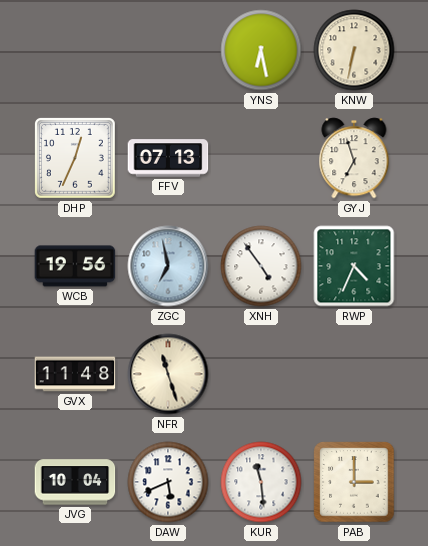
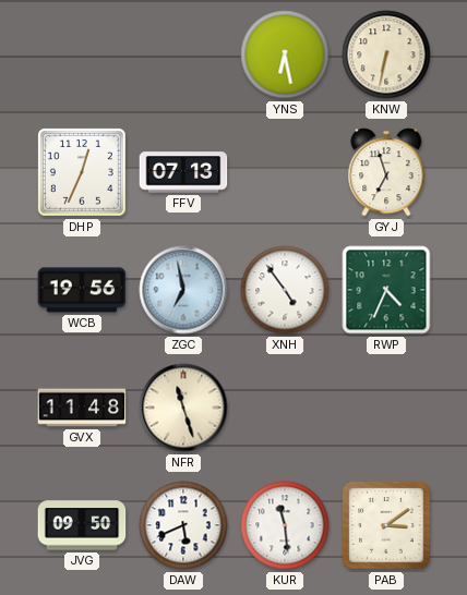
JVG: 10:04 -> 09:50 (82, 525)
PAB: 3:00 -> 3:09 (386, 525)
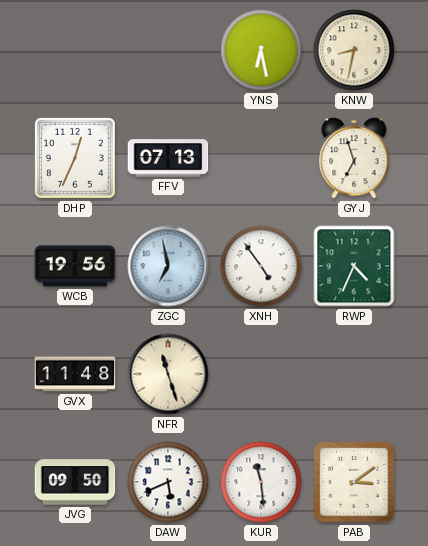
KNW: 6:32 -> 8:32 (354, 50)
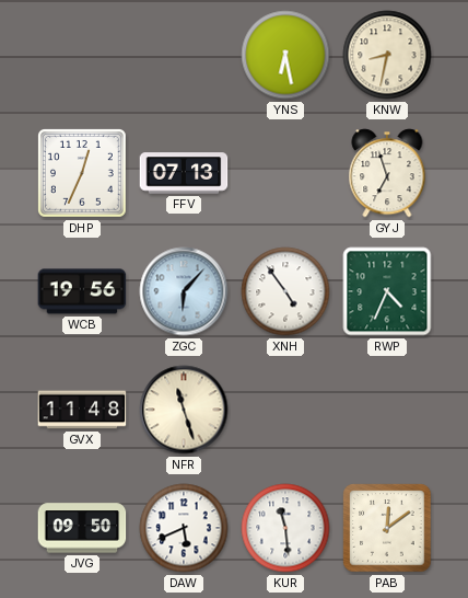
ZGC: 6:58 -> 6:07 (184, 291)
PAB: 3:09 -> 12:09 (387, 528)
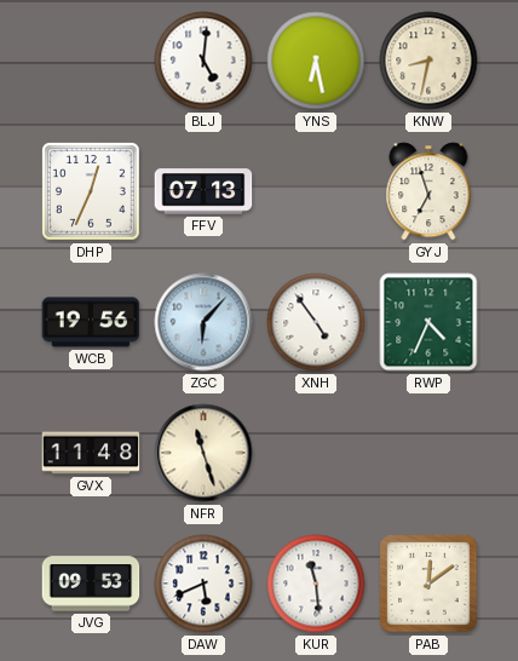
BLJ: none -> 5:01 (203, 61)
JVG: 09:50 -> 09:53 (91, 584)
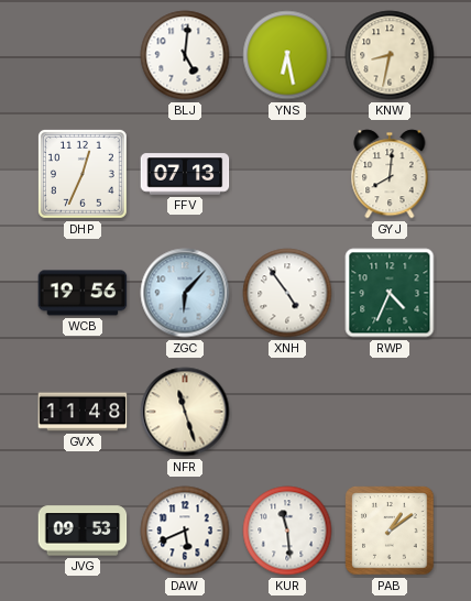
GYJ: 6:57 -> 8:01 (390, 174)
PAB: 12:09 -> 1:09 (390, 531)
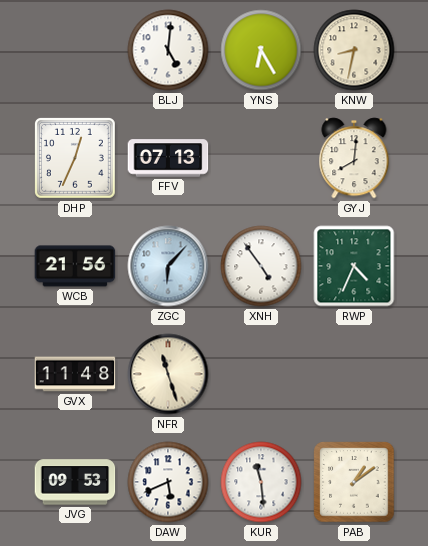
YNS: 6:28 -> 6:25 (261, 50)
WCB: 19:56 -> 21:56 (75, 266)
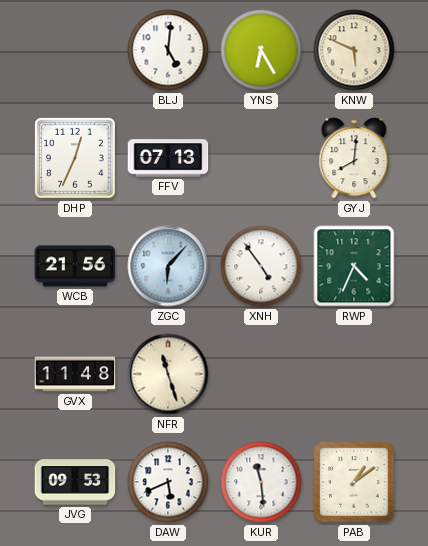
KNW: 8:32 -> 5:49 (354, 50)
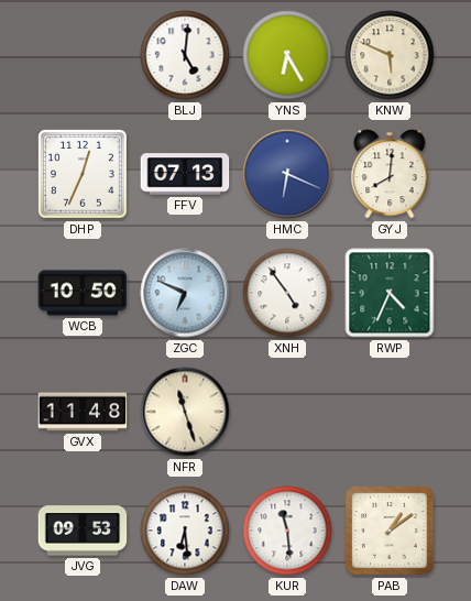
HMC: none -> 6:19 (287, 174)
WCB: 21:56 -> 10:50 (83, 293)
ZGC: 6:07 -> 6:49 (185, 293)
DAW: 5:41 -> 6:29 (185, 531)
